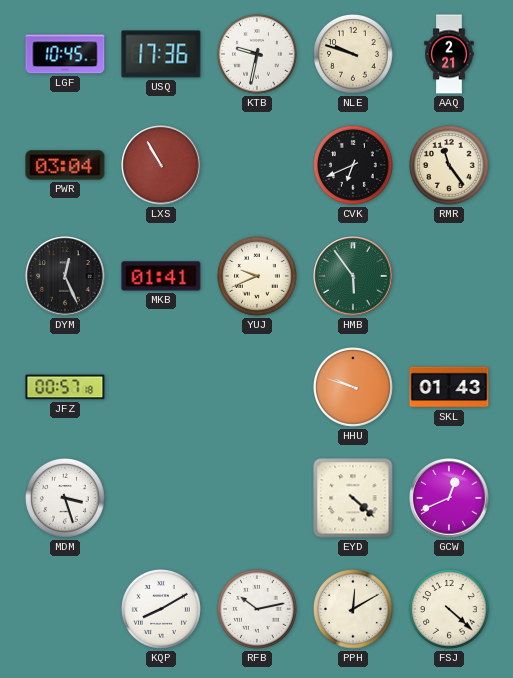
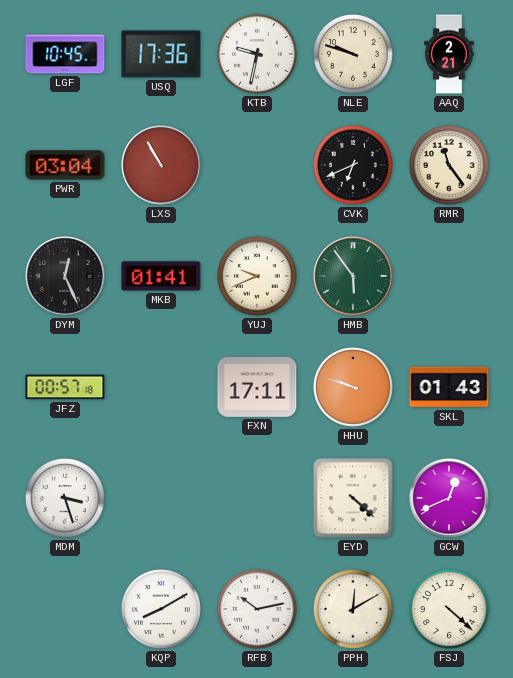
FXN: none -> 17:11 (257, 387)
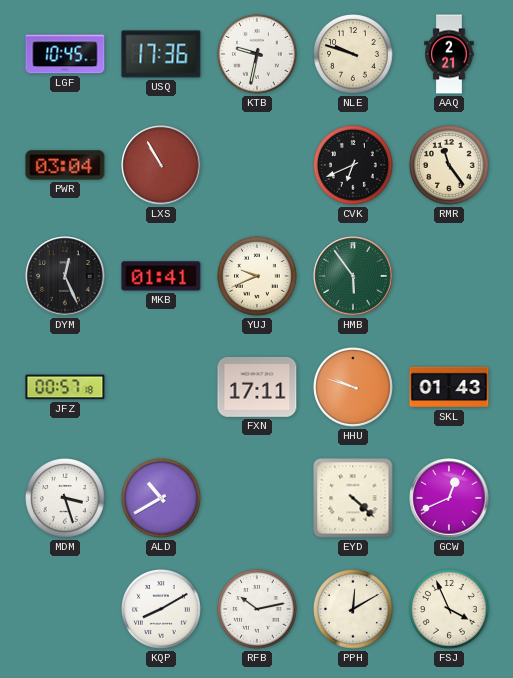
ALD: none -> 10:40 (162, 499)
FSJ: 4:22 -> 3:56 (450, 610)
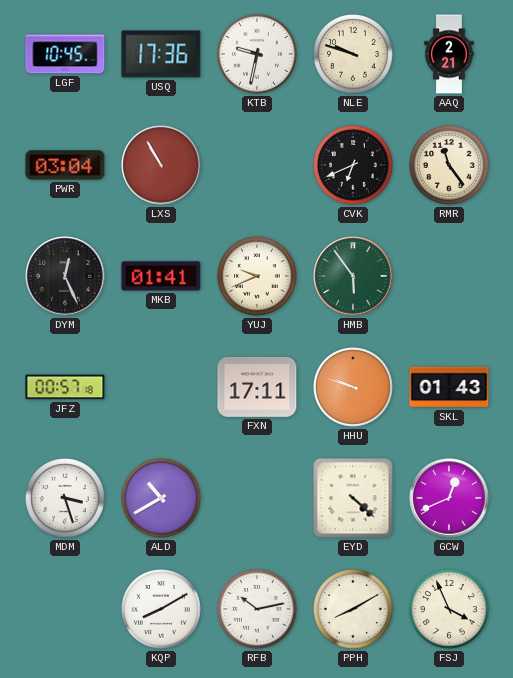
PPH: 12:10 -> 8:10 (354, 610)
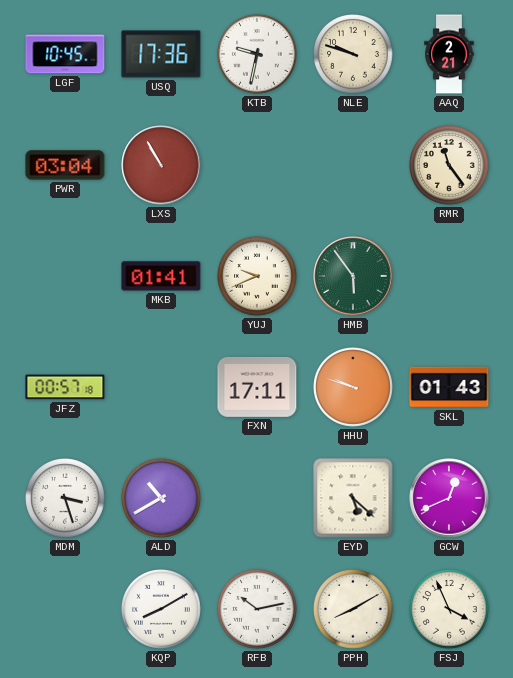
CVK: 6:41 -> none (354, 166)
DYM: 12:26 -> none (65, 276)
EYD: 4:22 -> 5:22 (353, 498)
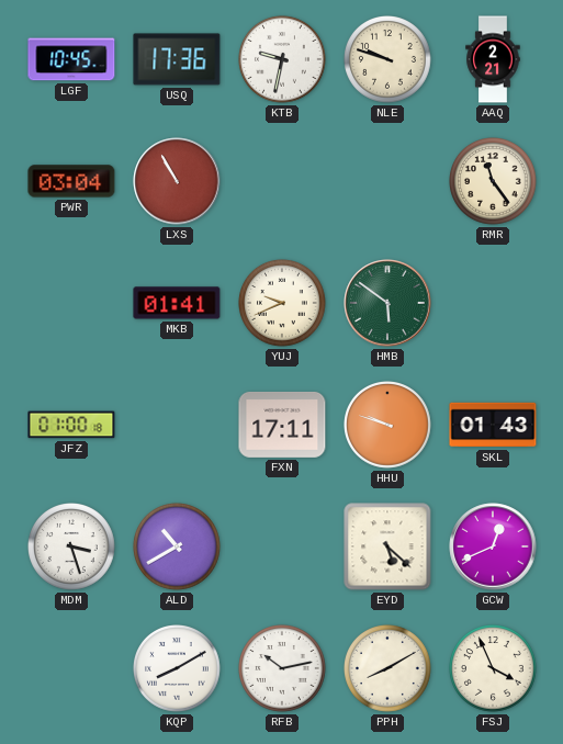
HMB: 5:54 -> 5:51 (387, 303)
JFZ: 00:57 -> 01:00 (71, 425)
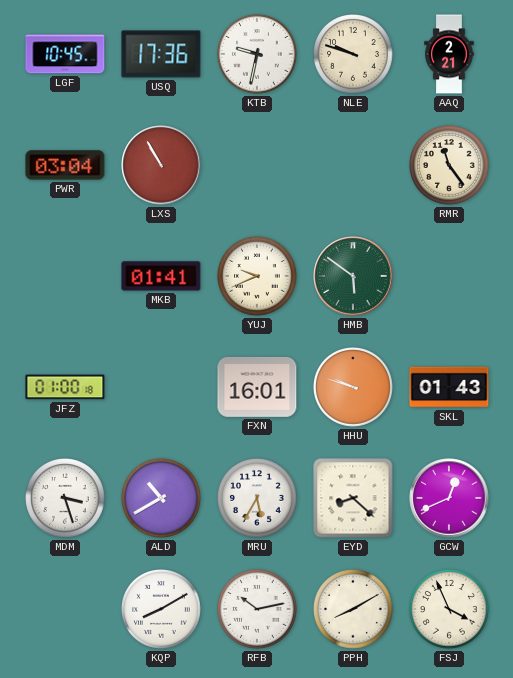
FXN: 17:11 -> 16:01 (257, 387)
MRU: none -> 5:35 (258, 499)
EYD: 5:22 -> 8:22 (353, 498)
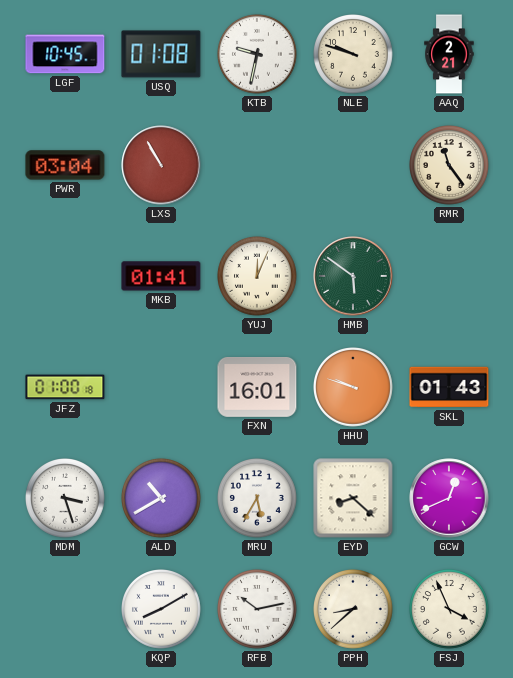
USQ: 17:36 -> 01:08 (161, 54)
YUJ: 9:41 -> 12:04 (258, 277)
PPH: 8:10 -> 8:38 (354, 610)
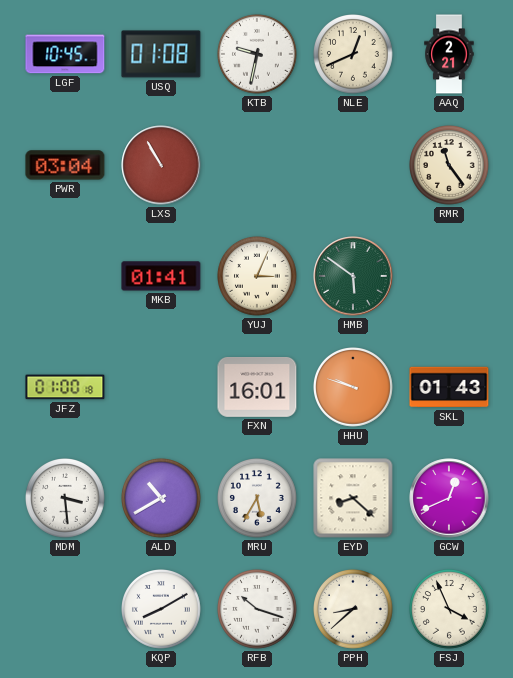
NLE: 9:48 -> 12:41 (354, 55)
YUJ: 12:04 -> 3:04 (258, 277)
MDM: 3:27 -> 3:29 (66, 499)
RFB: 10:13 -> 10:18 (258, 610)
